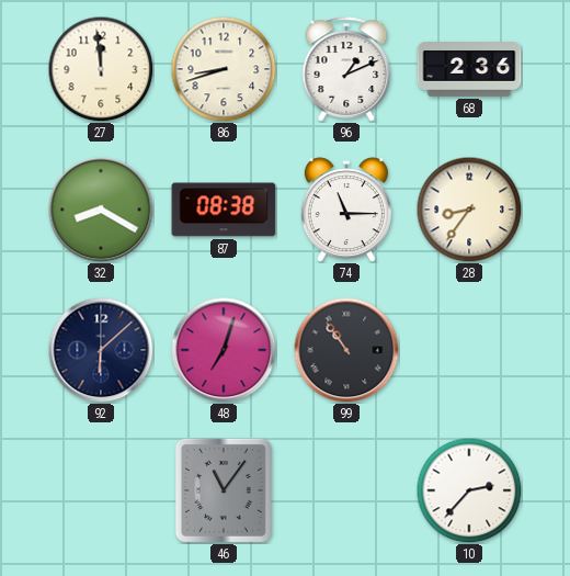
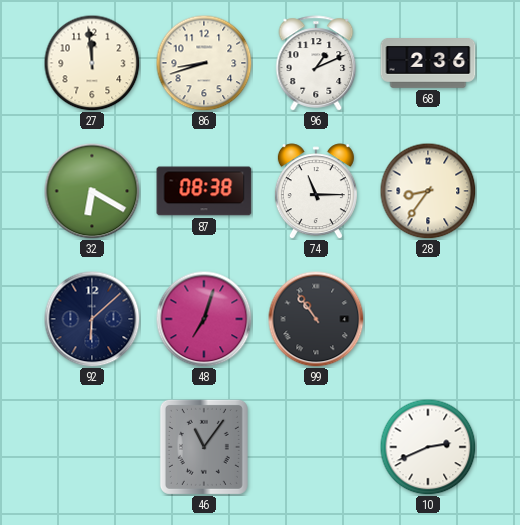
32: 8:20 -> 6:20 (92, 191)
10: 2:37 -> 2:41 (428, 447)
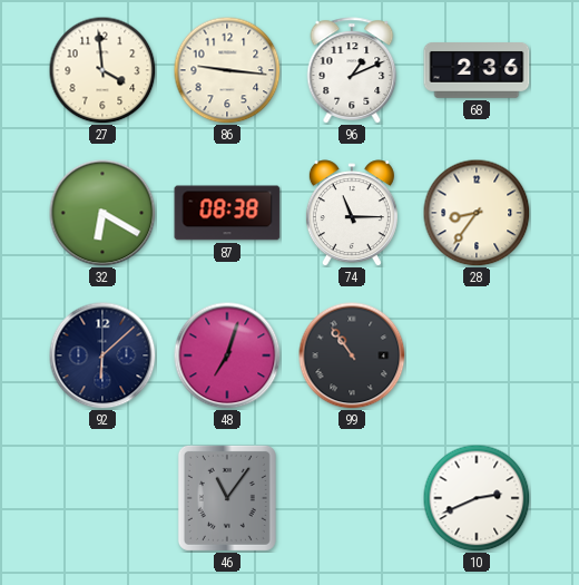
27: 11:59 -> 3:59 (102, 70)
86: 8:42 -> 9:16 (227, 70)
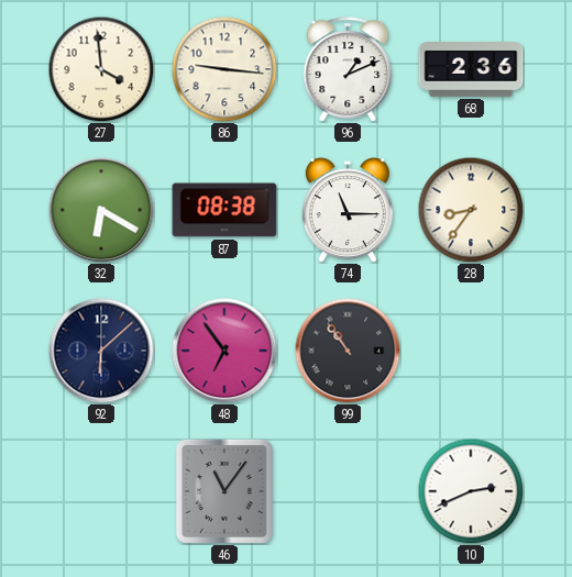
48: 7:03 -> 6:54 (224, 351)
